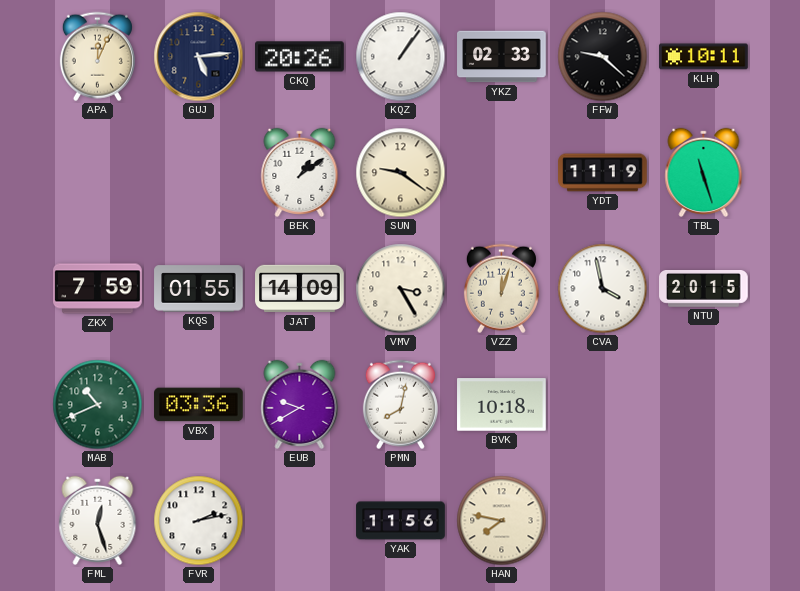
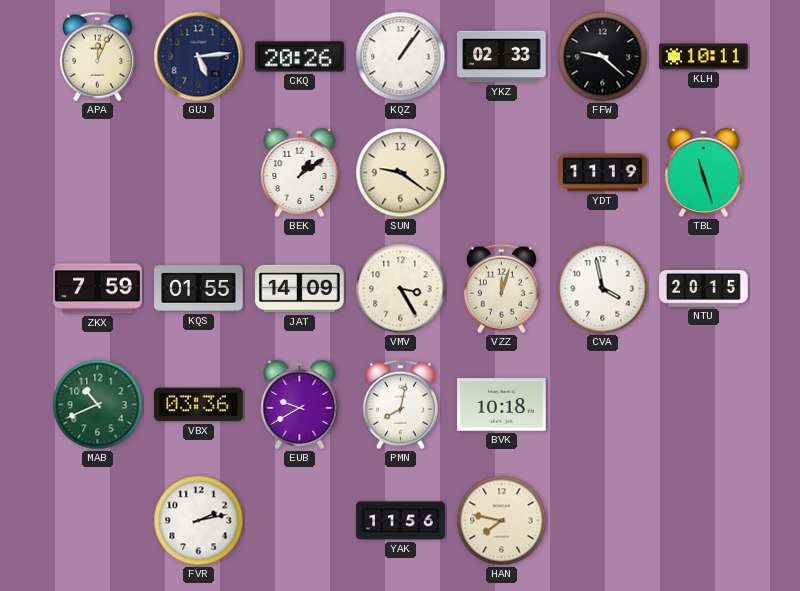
FML: 12:27 -> none (98, 520)
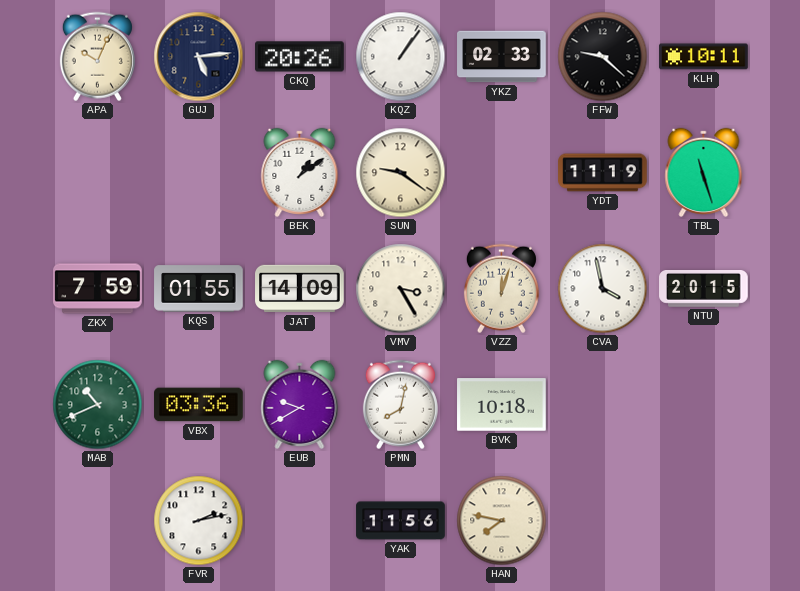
APA: 12:04 -> 10:04 (97, 57)
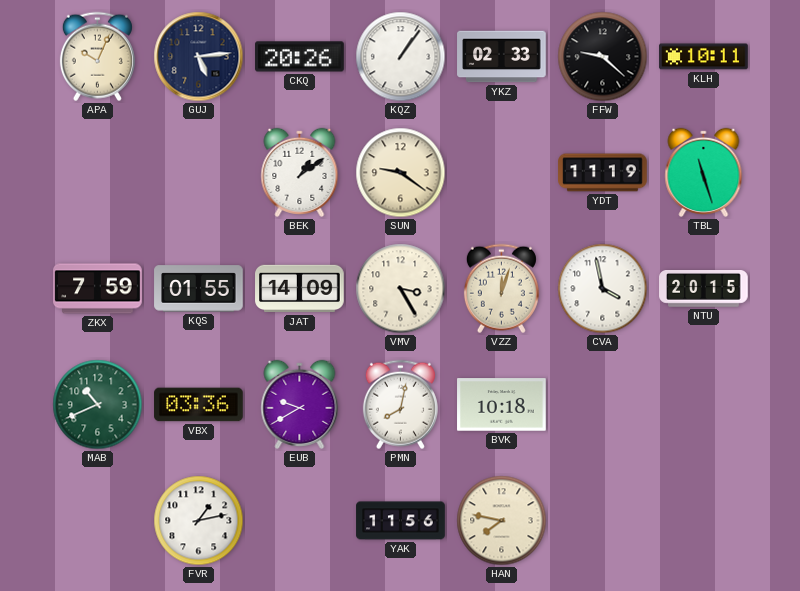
FVR: 2:13 -> 1:13 (199, 521)
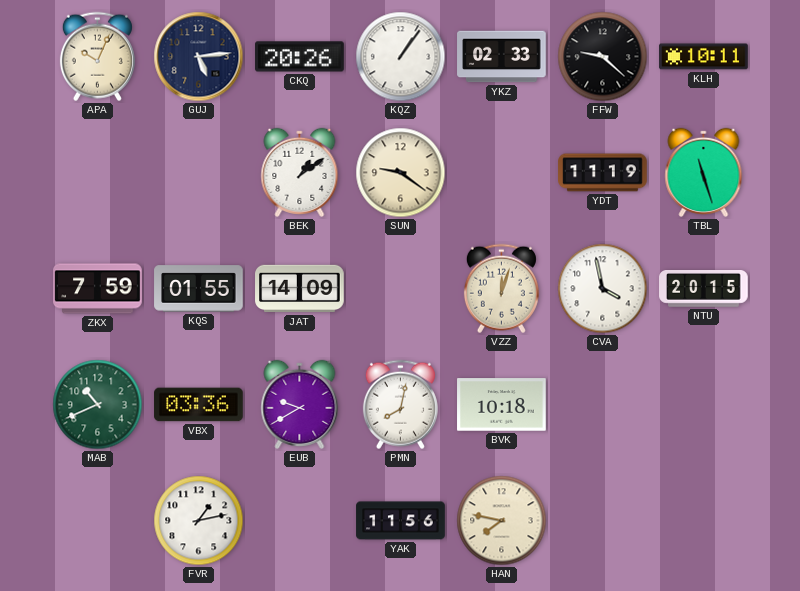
VMV: 3:25 -> none (401, 289)
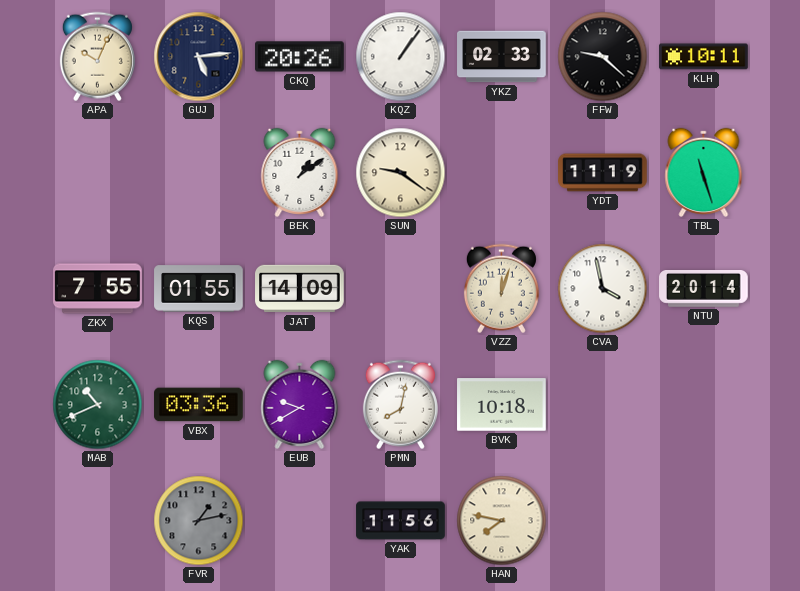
ZKX: 7:59 -> 7:55 (98, 289)
NTU: 20:15 -> 20:14 (704, 289)
FVR dial: white -> grey (199, 521)
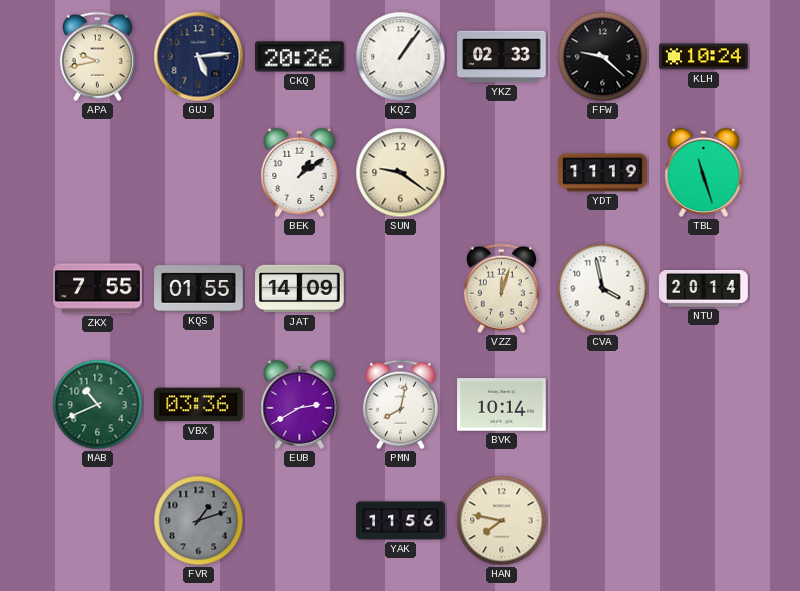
APA: 10:04 -> 9:43 (97, 57)
KLH: 10:11 -> 10:24 (704, 57)
EUB: 9:40 -> 2:40 (300, 404)
BVK: 10:18 -> 10:14 (502, 405)
FVR: 1:13 -> 1:12 (199, 521)
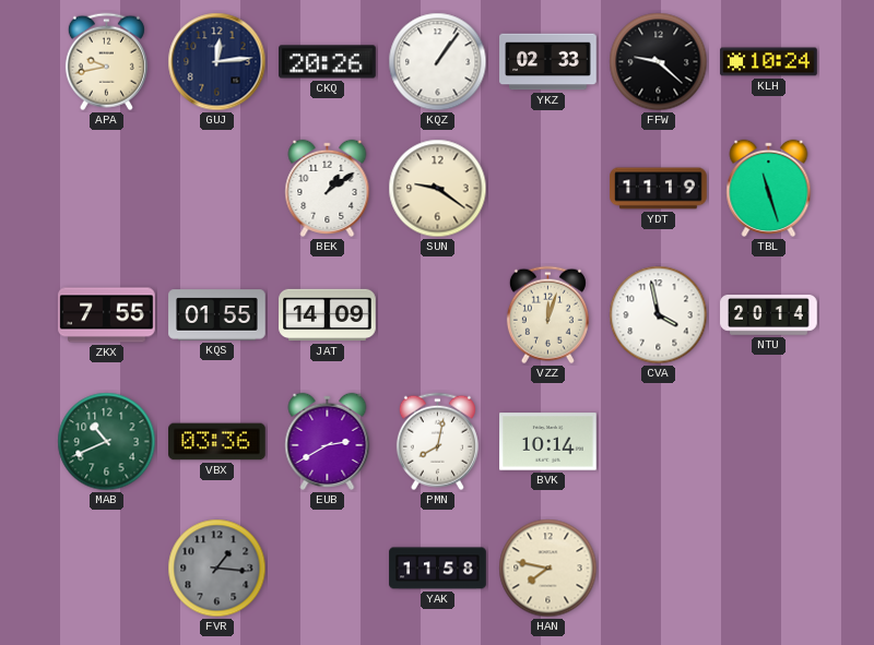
GUJ: 5:14 -> 12:14 (217, 62)
FVR: 1:12 -> 1:16 (217, 569)
YAK: 11:56 -> 11:58 (438, 569)
